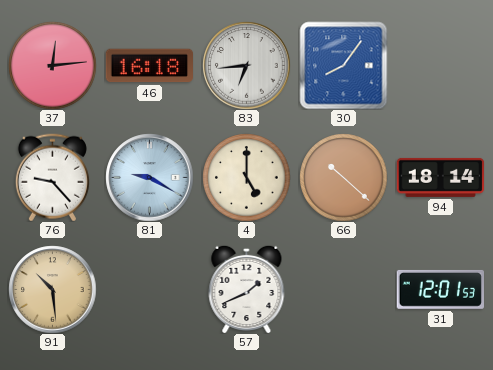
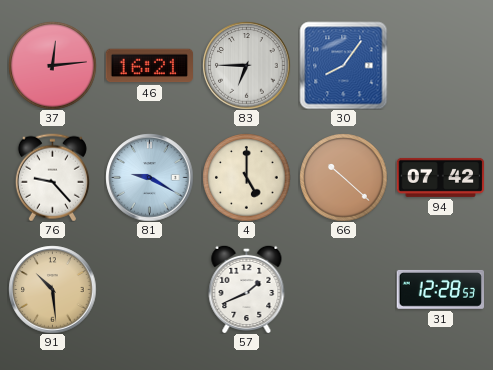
46: 16:18 -> 16:21 (149, 66)
83: 6:44 -> 6:45 (246, 65)
94: 18:14 -> 07:42 (440, 177)
31: 12:01 -> 12:28 (440, 289)
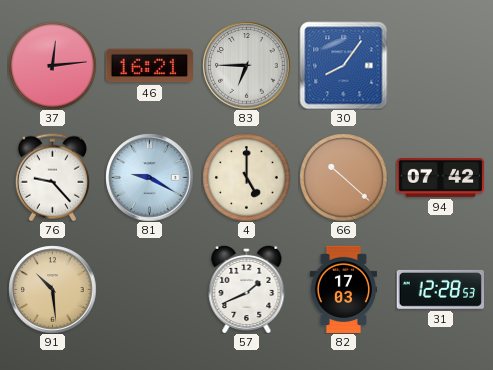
82: none -> 17:03 (343, 289)
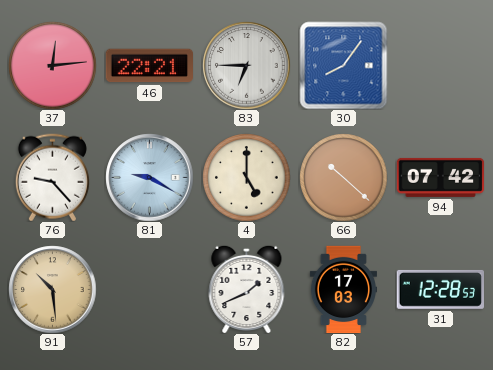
46: 16:21 -> 22:21 (149, 66)
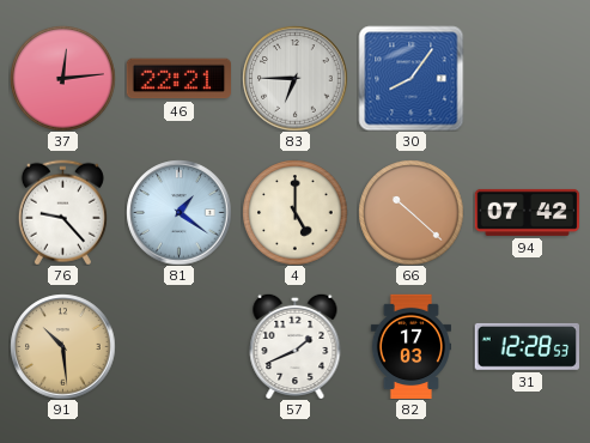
81: 9:20 -> 1:21 (178, 212)
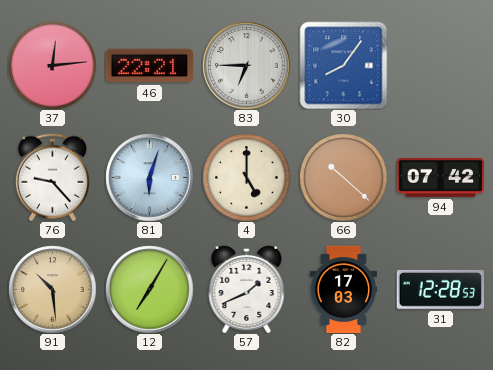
81: 1:21 -> 6:03 (149, 177)
12: none -> 7:05 (149, 289)
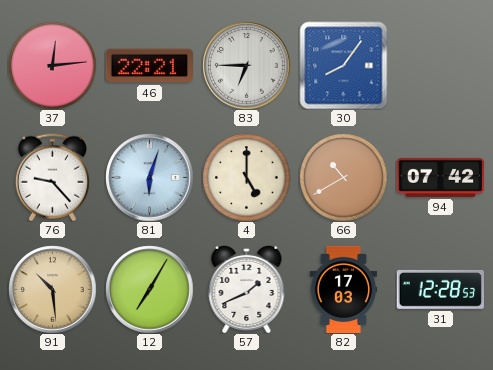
66: 10:22 -> 10:40 (343, 177)
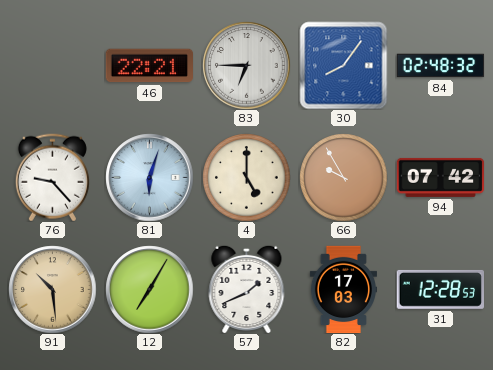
37: 12:14 -> none (52, 65)
84: none -> 02:48 (440, 66)
66: 10:40 -> 9:55 (343, 177)
